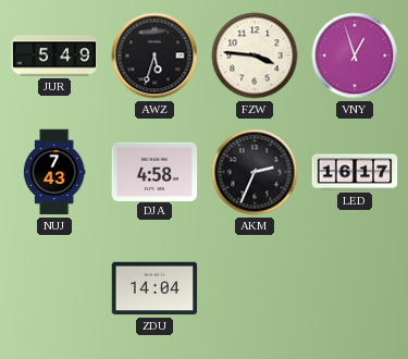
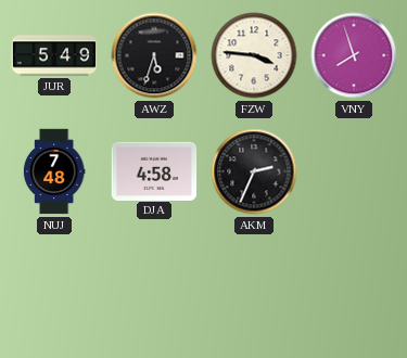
VNY: 12:57 -> 7:57 (354, 55)
NUJ: 7:43 -> 7:48 (54, 171)
LED: 16:17 -> none (355, 172)
ZDU: 14:04 -> none (154, 288)
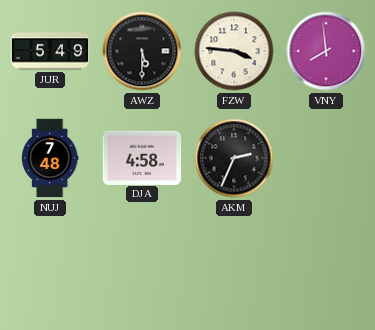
AWZ: 5:33 -> 5:30 (142, 51)
VNY: 7:57 -> 7:59 (326, 51)
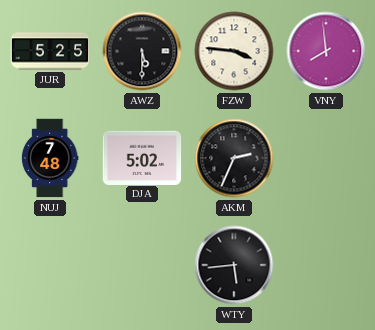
JUR: 5:49 -> 5:25 (50, 51)
DJA: 4:58 -> 5:02 (142, 157)
WTY: none -> 5:44 (234, 265)
